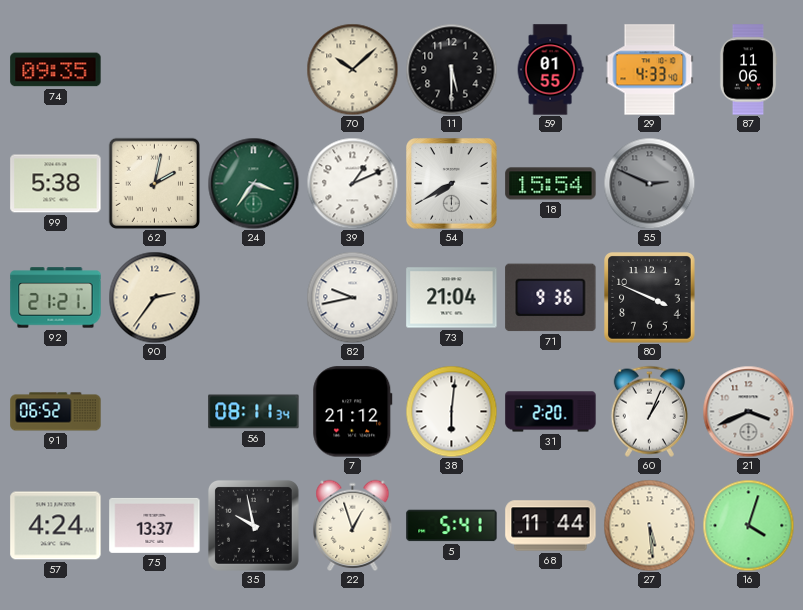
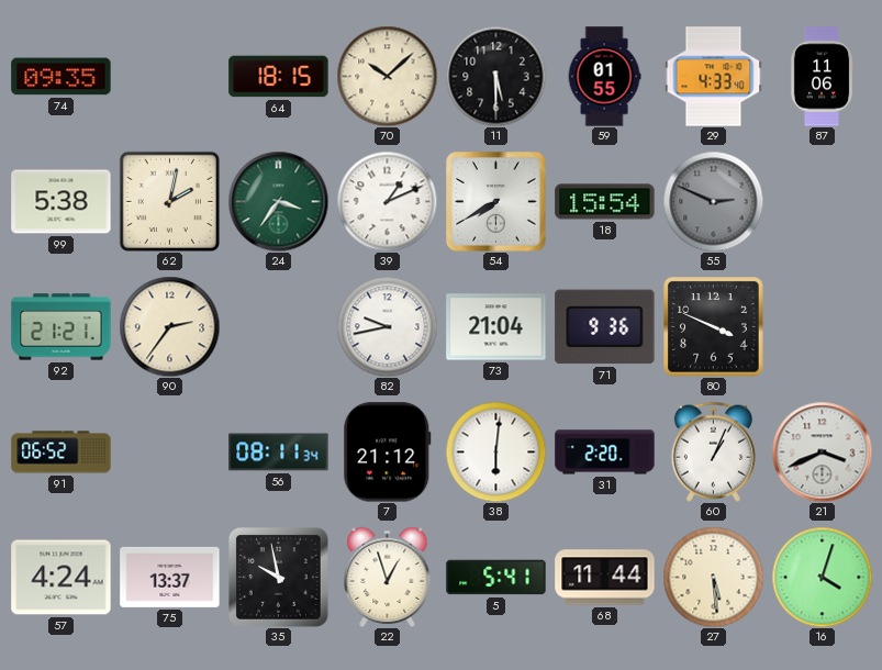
64: none -> 18:15 (279, 77)
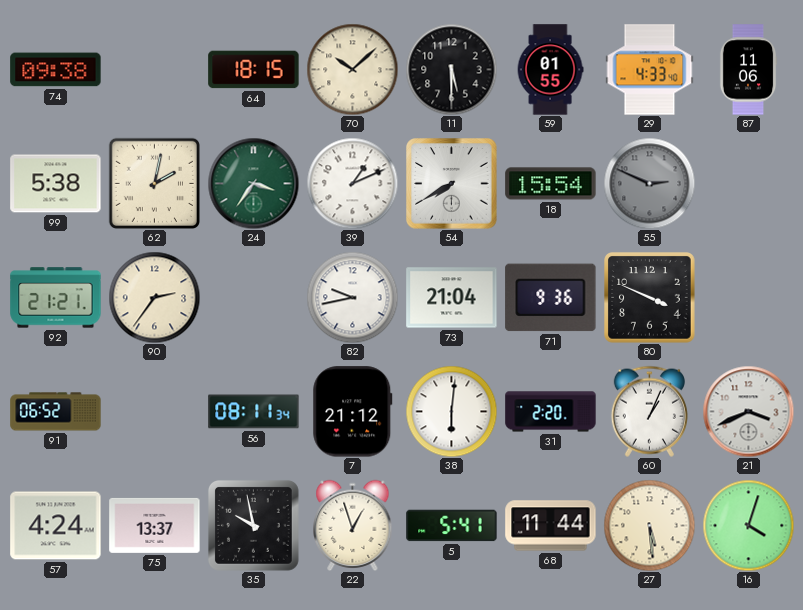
74: 09:35 -> 09:38 (56, 70)
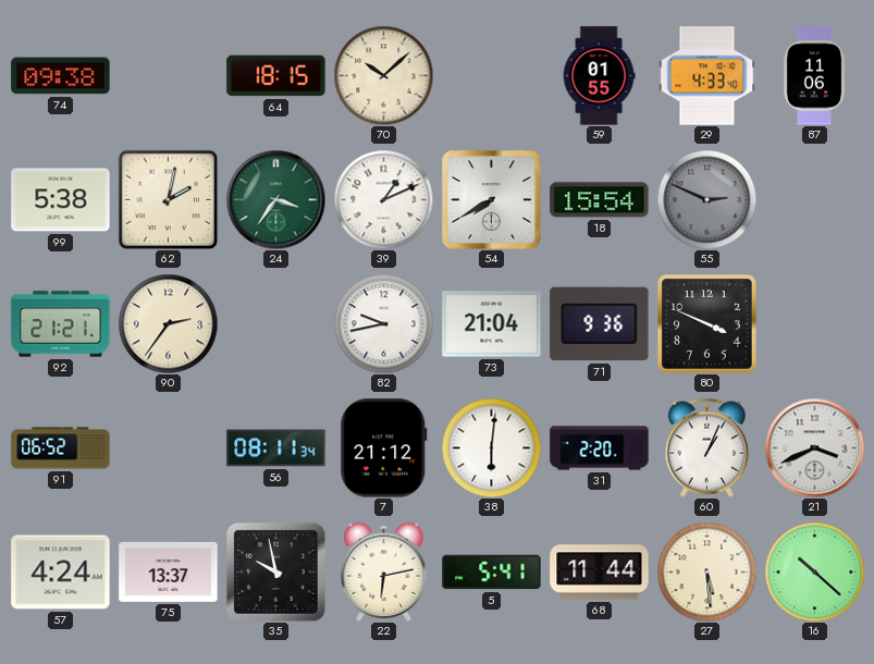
11: 5:30 -> none (451, 69)
22: 12:57 -> 6:13 (384, 571)
16: 4:03 -> 10:22 (814, 571)
